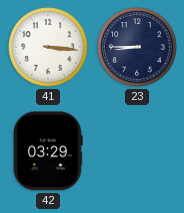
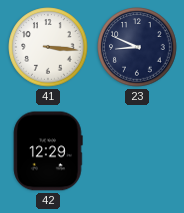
23: 8:45 -> 8:49 (137, 47)
42: 03:29 -> 12:29 (48, 151)
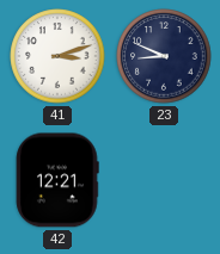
41: 3:16 -> 3:12 (57, 56)
42: 12:29 -> 12:21 (57, 180)
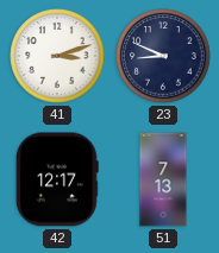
42: 12:21 -> 12:17 (57, 179)
51: none -> 7:13 (163, 179)
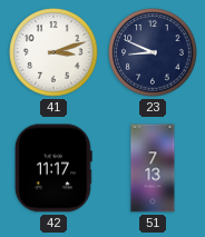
42: 12:17 -> 11:17 (53, 168)
